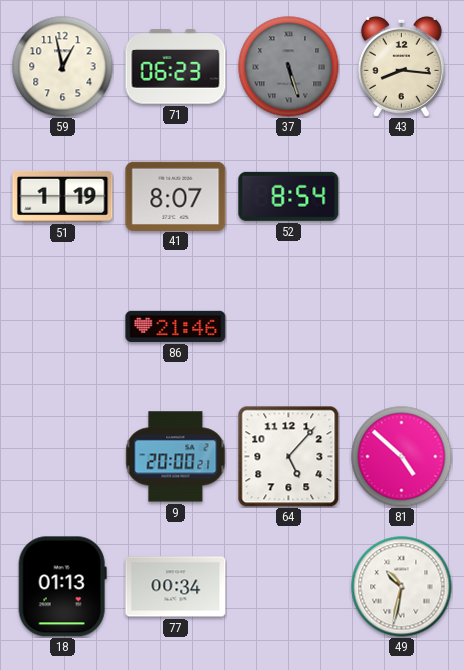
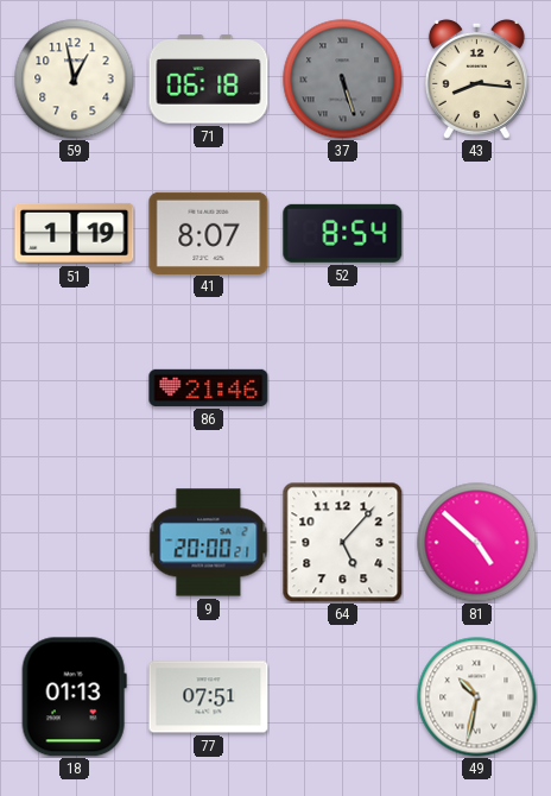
71: 06:23 -> 06:18 (209, 80)
77: 00:34 -> 07:51 (209, 697)
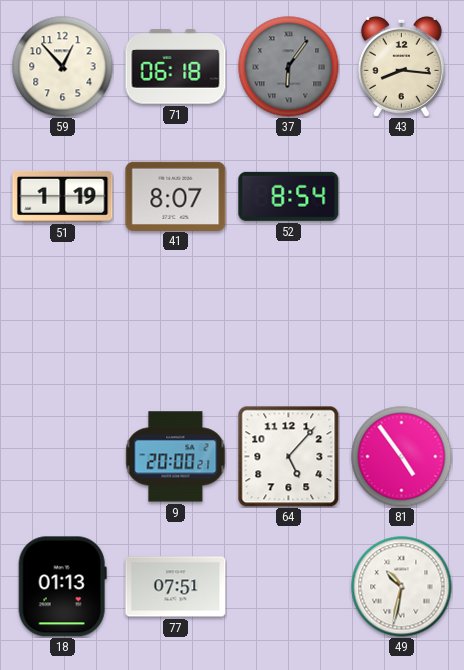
59: 12:58 -> 12:53 (63, 67)
37: 5:27 -> 6:06 (289, 67)
86: 21:46 -> none (209, 387)
81: 4:52 -> 4:54 (402, 457)
